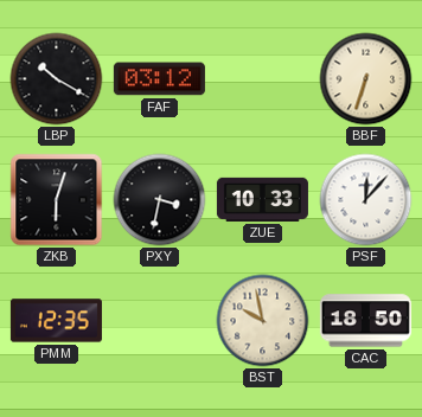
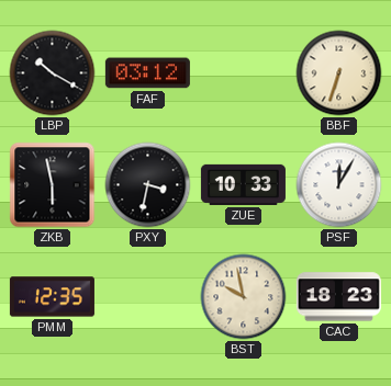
ZKB: 6:03 -> 5:58 (53, 185)
PSF: 12:07 -> 12:05 (339, 185)
CAC: 18:50 -> 18:23 (338, 297)
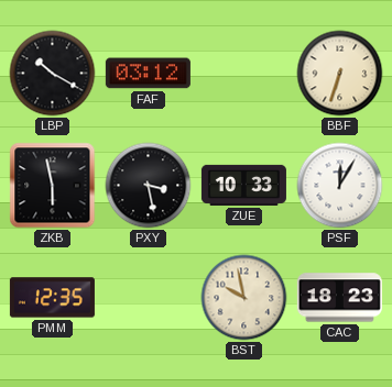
PXY: 3:32 -> 3:28 (149, 186)
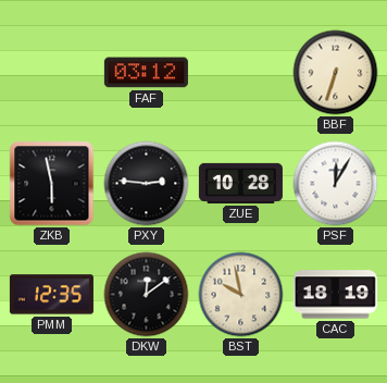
LBP: 10:20 -> none (53, 74)
PXY: 3:28 -> 2:46 (147, 184)
ZUE: 10:33 -> 10:28 (240, 183)
DKW: none -> 12:09 (147, 295)
CAC: 18:23 -> 18:19 (335, 295)
